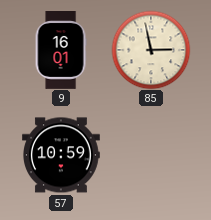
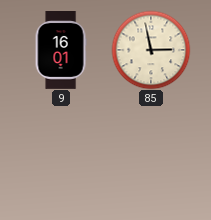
57: 10:59 -> none (62, 155)
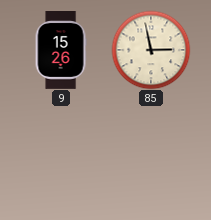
9: 16:01 -> 15:26 (61, 51)
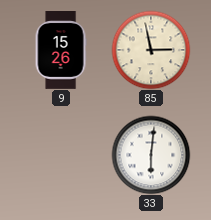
33: none -> 6:01 (151, 155)
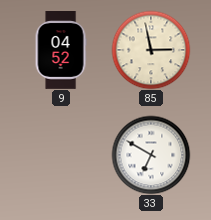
9: 15:26 -> 04:52 (61, 51)
33: 6:01 -> 6:50 (151, 155)
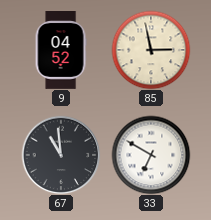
67: none -> 10:59 (61, 155)
